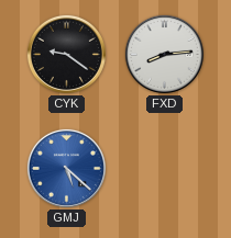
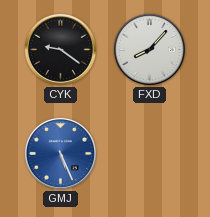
FXD: 8:14 -> 8:07 (149, 49)
GMJ: 5:22 -> 5:26 (60, 153)
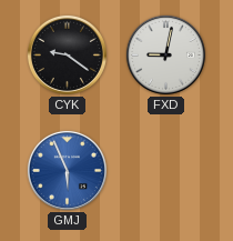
FXD: 8:07 -> 9:02 (165, 54)
GMJ: 5:26 -> 5:56 (67, 170)
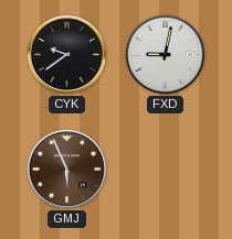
CYK: 9:21 -> 9:39 (66, 54)
GMJ dial: blue -> brown (66, 169)
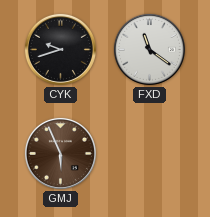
CYK: 9:39 -> 9:42 (60, 49)
FXD: 9:02 -> 11:21 (149, 49)
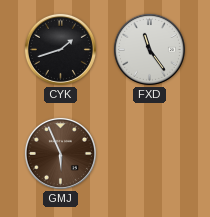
CYK: 9:42 -> 1:42 (60, 49)
FXD: 11:21 -> 11:24 (149, 49)
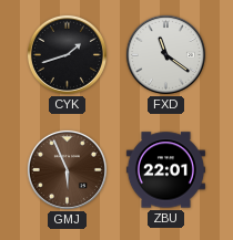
FXD: 11:24 -> 11:21 (165, 54)
ZBU: none -> 22:01 (165, 170)
